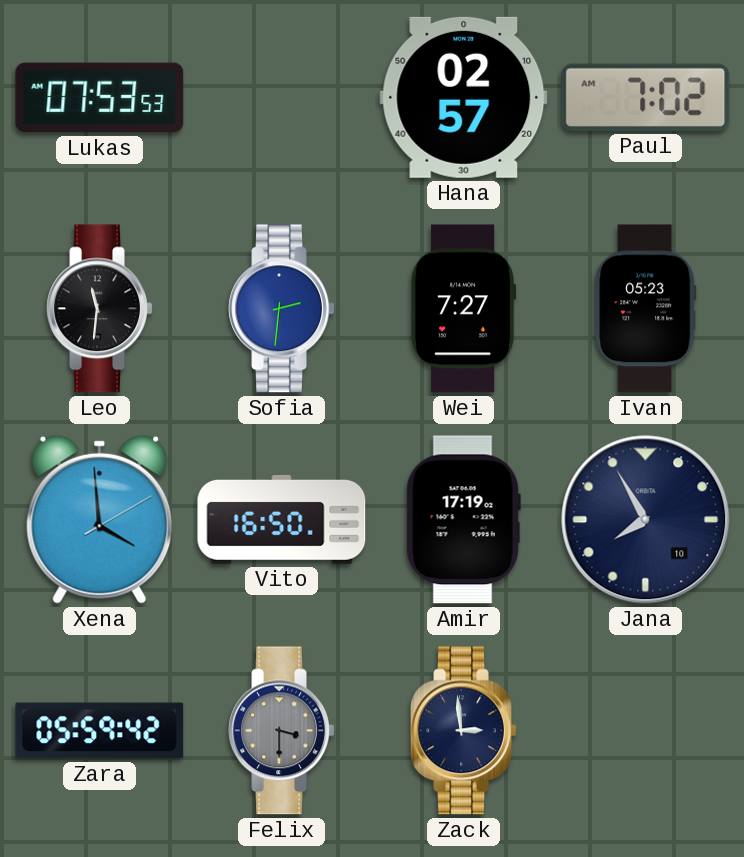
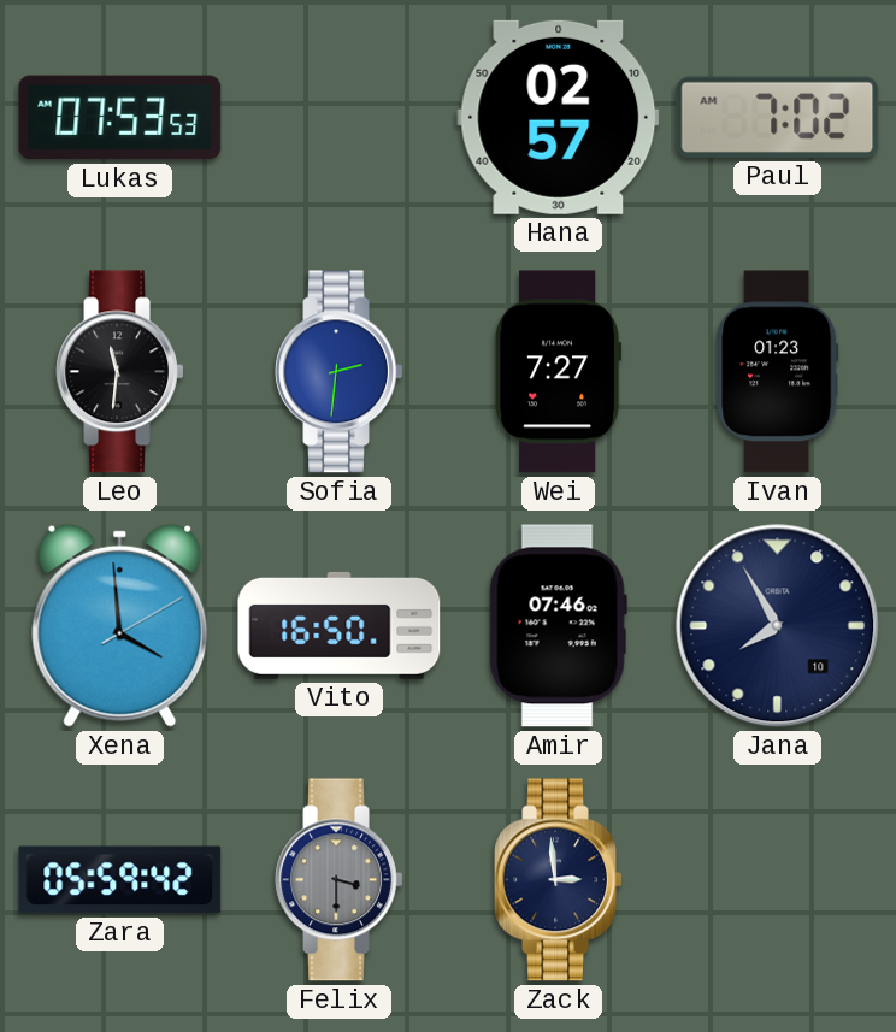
Ivan: 05:23 -> 01:23 (778, 372)
Amir: 17:19 -> 07:46 (558, 626)
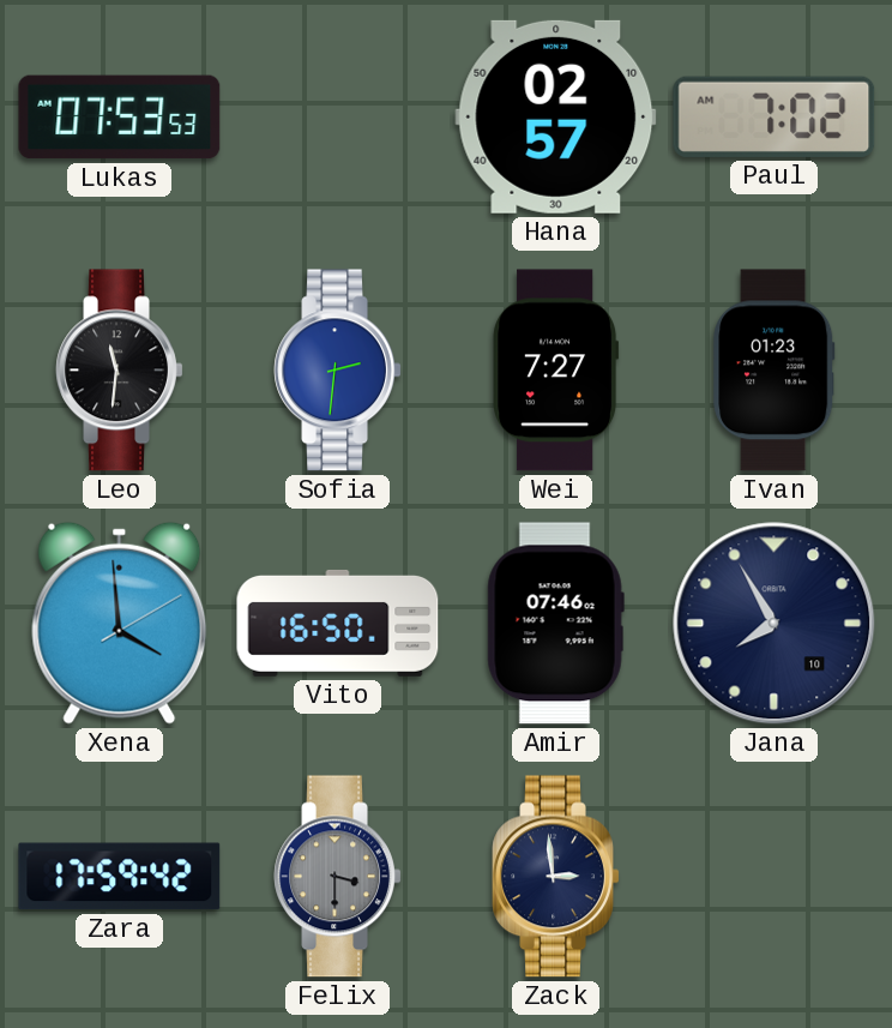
Zara: 05:59 -> 17:59 (120, 877)
